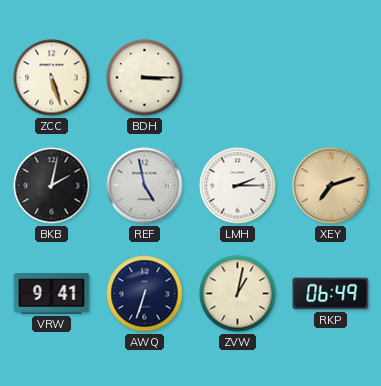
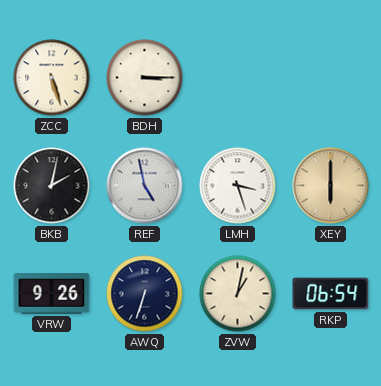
LMH: 2:15 -> 3:27 (238, 186)
XEY: 7:12 -> 6:00 (331, 186)
VRW: 9:41 -> 9:26 (52, 294)
RKP: 06:49 -> 06:54 (331, 294)
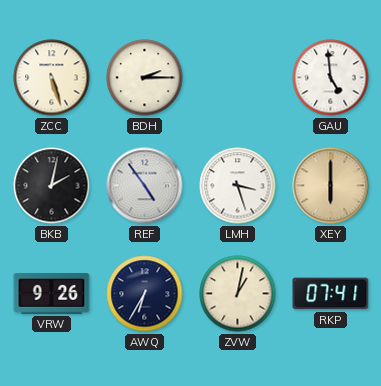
BDH: 3:15 -> 2:15 (145, 78)
GAU: none -> 4:59 (331, 78)
REF: 4:58 -> 4:54 (145, 186)
AWQ: 6:33 -> 6:35 (145, 294)
RKP: 06:54 -> 07:41 (331, 294)
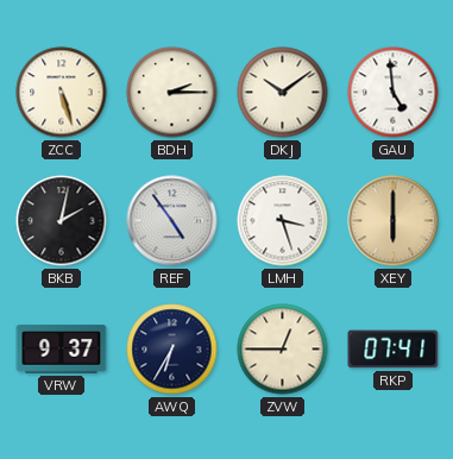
DKJ: none -> 10:09 (283, 93)
VRW: 9:26 -> 9:37 (62, 350)
ZVW: 1:02 -> 12:45 (283, 350)
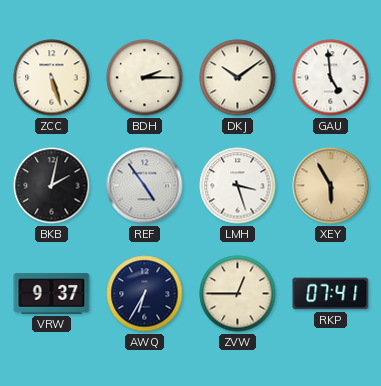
XEY: 6:00 -> 5:55 (331, 186)
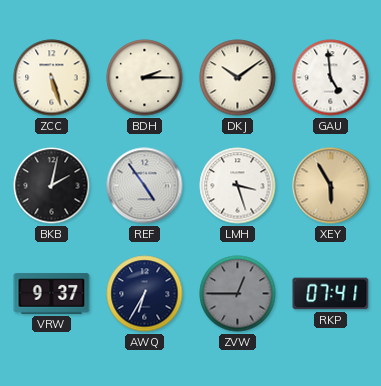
ZVW dial: cream -> grey (238, 294)
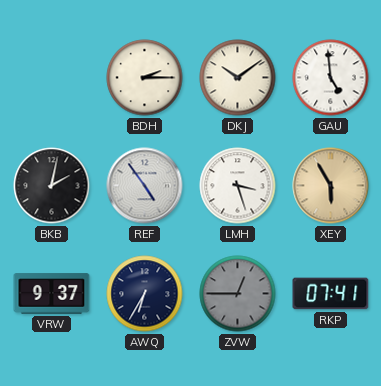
ZCC: 5:27 -> none (52, 78)
